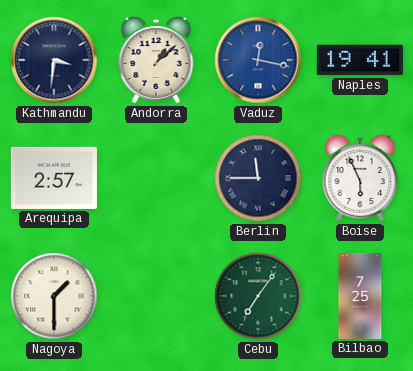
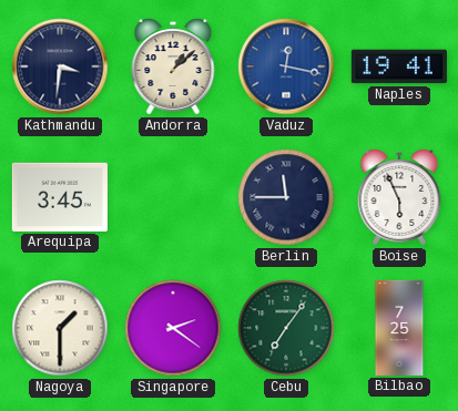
Arequipa: 2:57 -> 3:45 (60, 197)
Singapore: none -> 2:21 (173, 328)
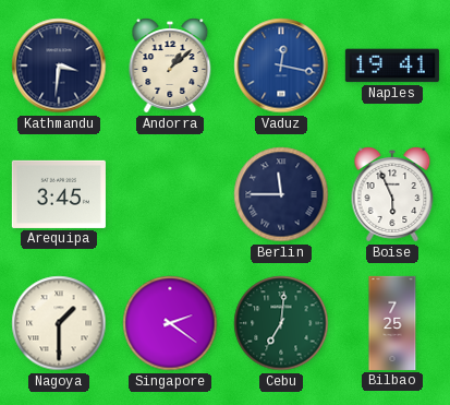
Cebu: 7:06 -> 7:01 (281, 323)
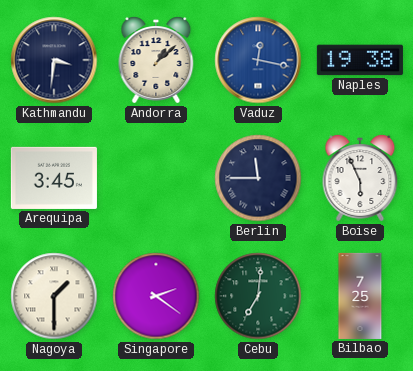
Naples: 19:41 -> 19:38 (360, 60)
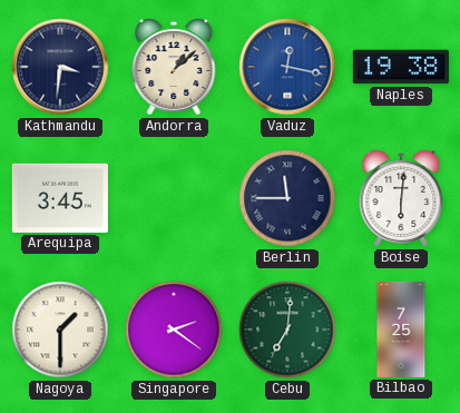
Boise: 5:56 -> 6:01 (401, 198)
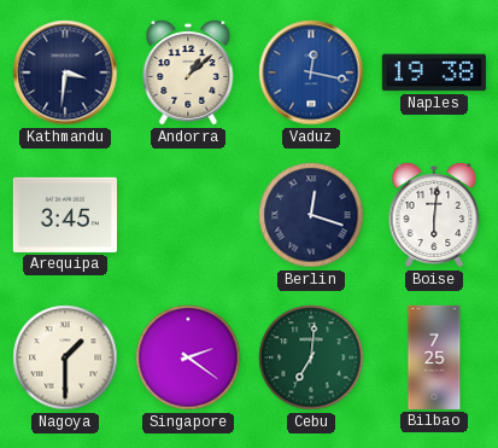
Berlin: 11:45 -> 12:18 (311, 215)
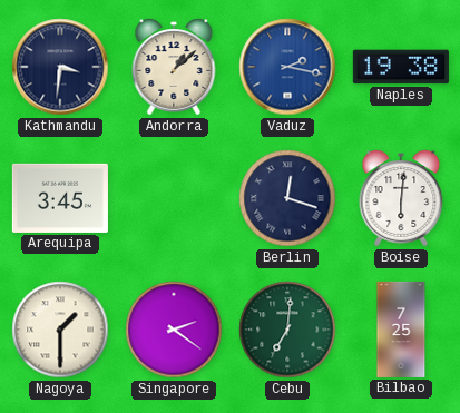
Vaduz: 12:17 -> 2:17 (287, 67)
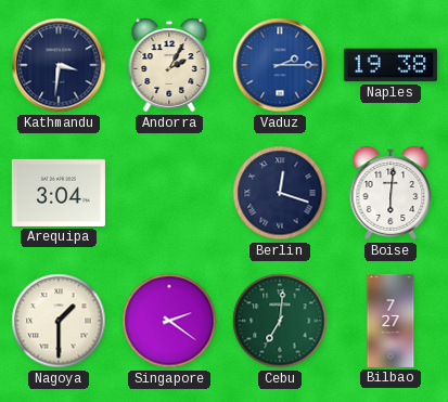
Andorra: 1:08 -> 2:05 (169, 65)
Vaduz: 2:17 -> 2:15 (280, 65)
Arequipa: 3:45 -> 3:04 (59, 193)
Bilbao: 7:25 -> 7:27 (391, 321)
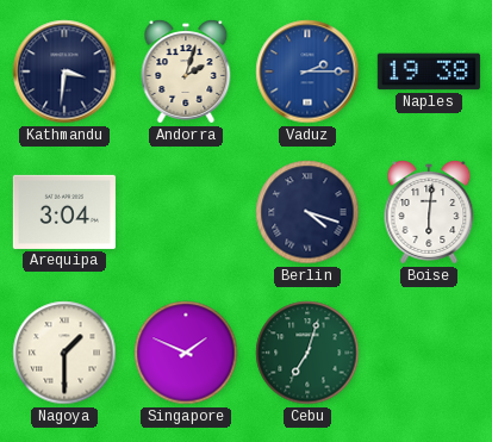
Andorra: 2:05 -> 2:03 (186, 71)
Berlin: 12:18 -> 4:18 (307, 212)
Singapore: 2:21 -> 1:49 (186, 353)
Cebu: 7:01 -> 7:03 (307, 353)
Bilbao: 7:27 -> none (391, 321)
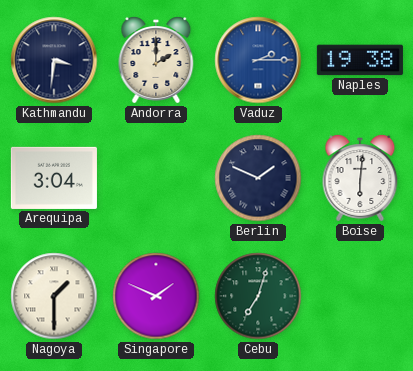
Andorra: 2:03 -> 2:00 (156, 60)
Berlin: 4:18 -> 1:49 (258, 178)
